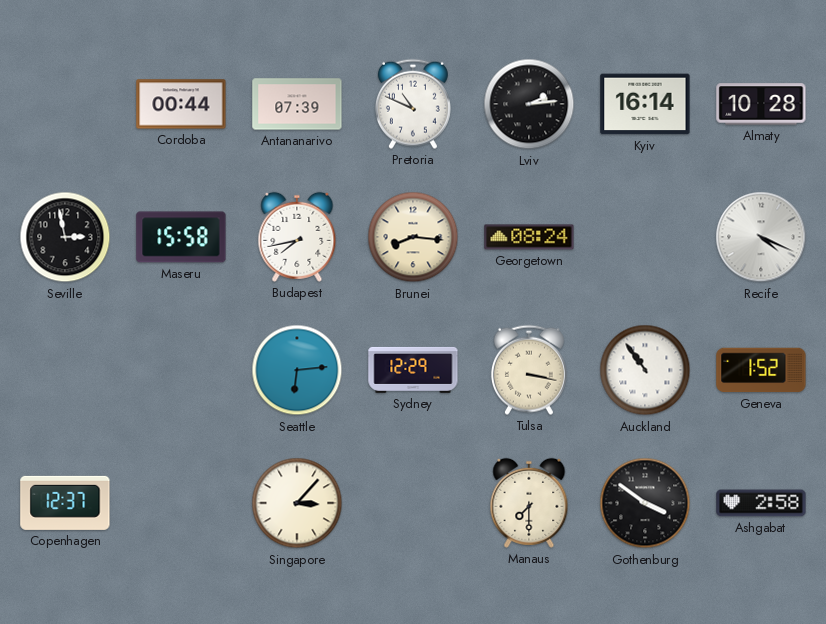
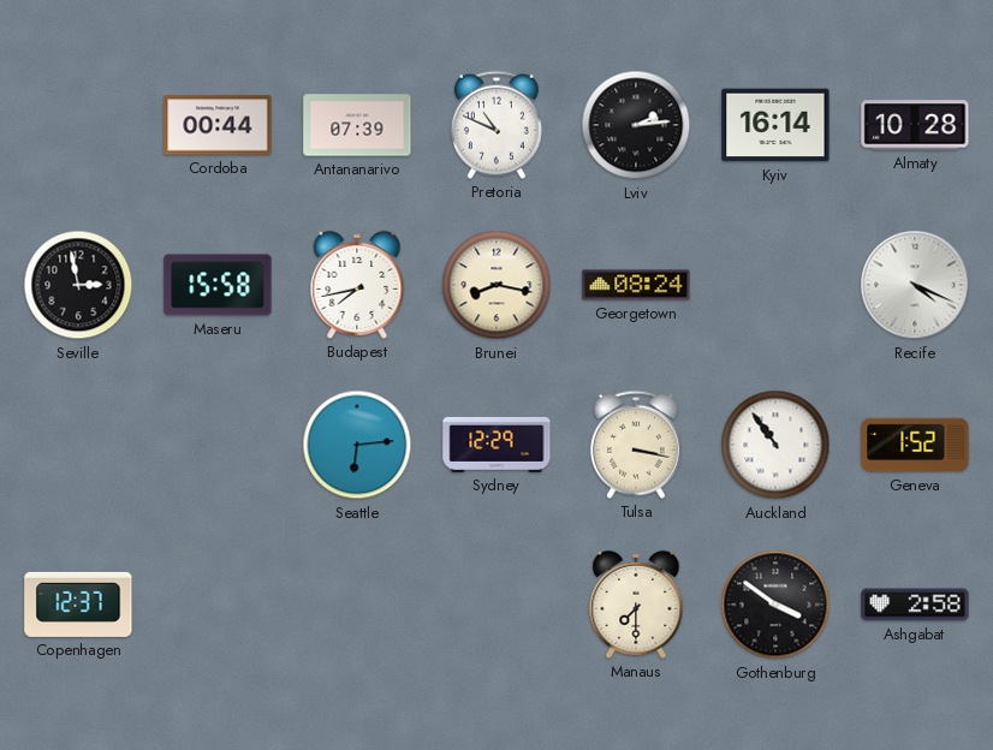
Brunei: 8:16 -> 8:17 (496, 285)
Singapore: 3:07 -> none (297, 503)
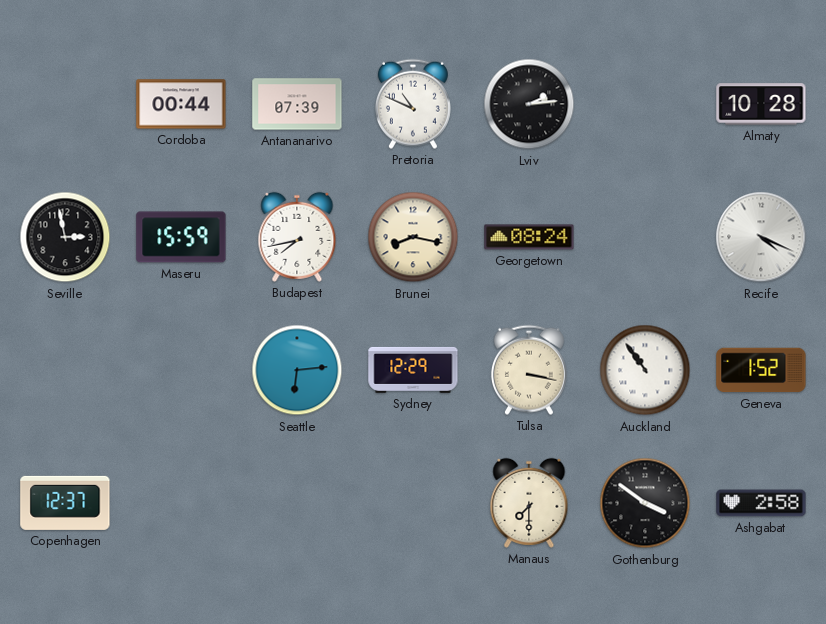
Kyiv: 16:14 -> none (775, 125)
Maseru: 15:58 -> 15:59 (181, 237)
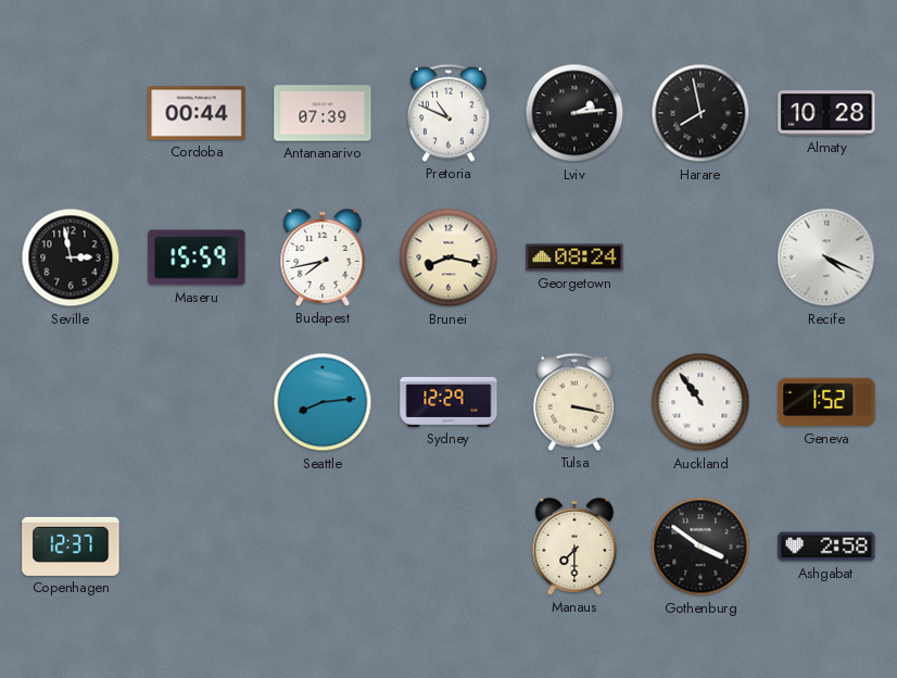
Harare: none -> 7:58 (700, 113)
Seattle: 6:14 -> 8:14 (323, 402)
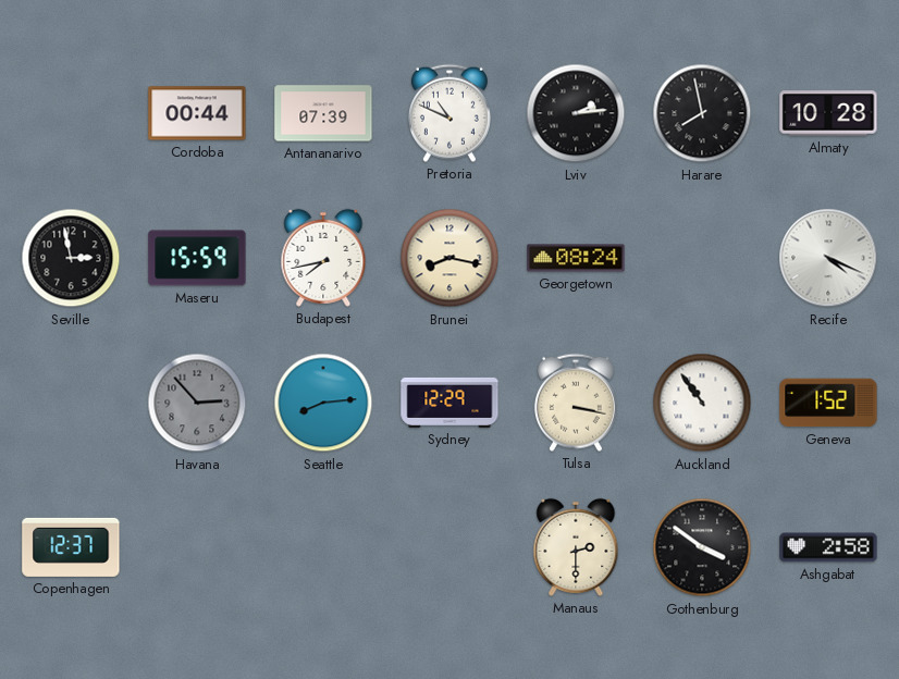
Havana: none -> 2:53 (197, 403)
Manaus: 7:30 -> 2:30 (576, 547)
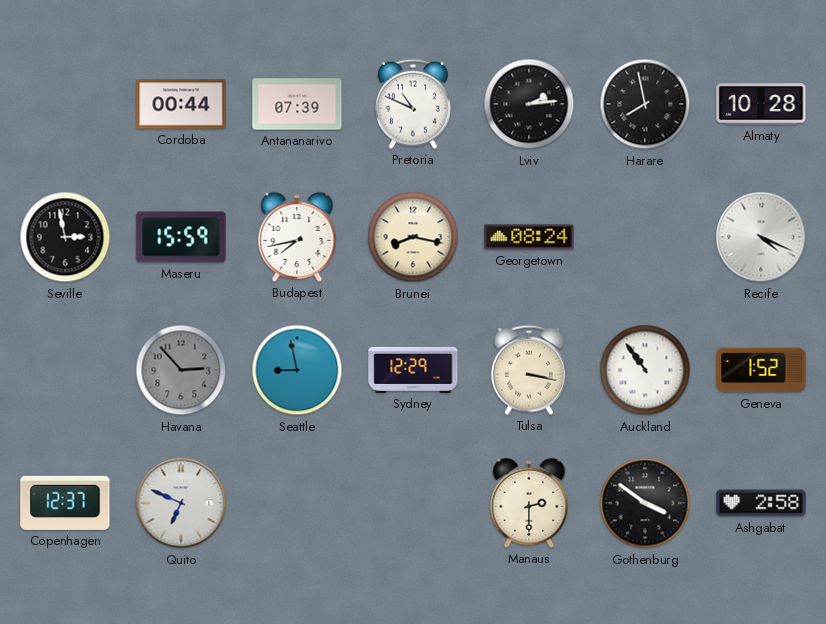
Seattle: 8:14 -> 8:58 (297, 370)
Quito: none -> 6:49 (181, 503)
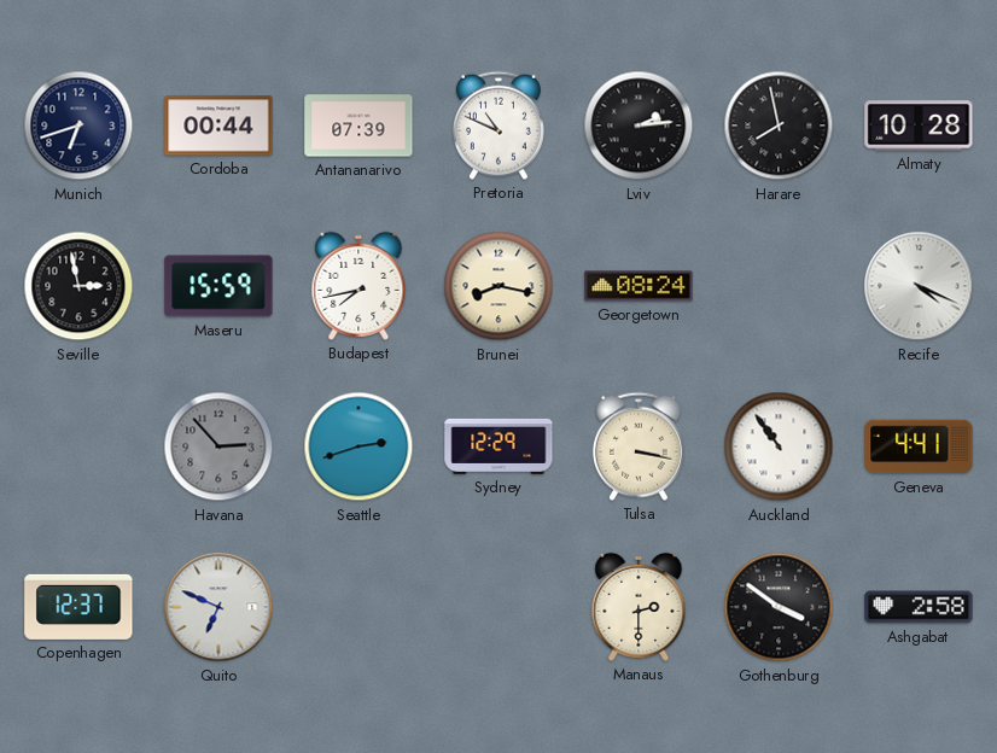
Munich: none -> 6:42 (78, 125)
Seattle: 8:58 -> 2:42 (358, 446)
Geneva: 1:52 -> 4:41 (919, 446)
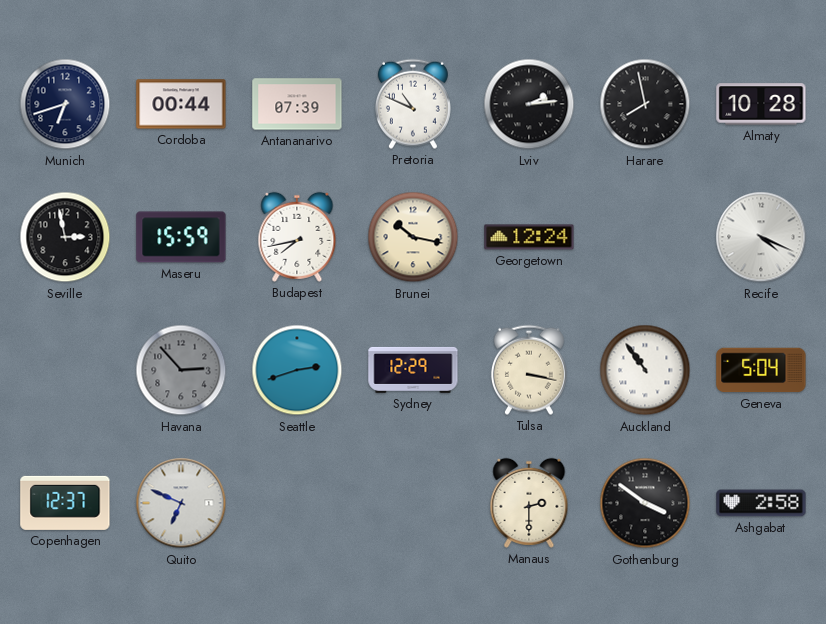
Brunei: 8:17 -> 10:17 (413, 237)
Georgetown: 08:24 -> 12:24 (529, 237)
Geneva: 4:41 -> 5:04 (761, 370)
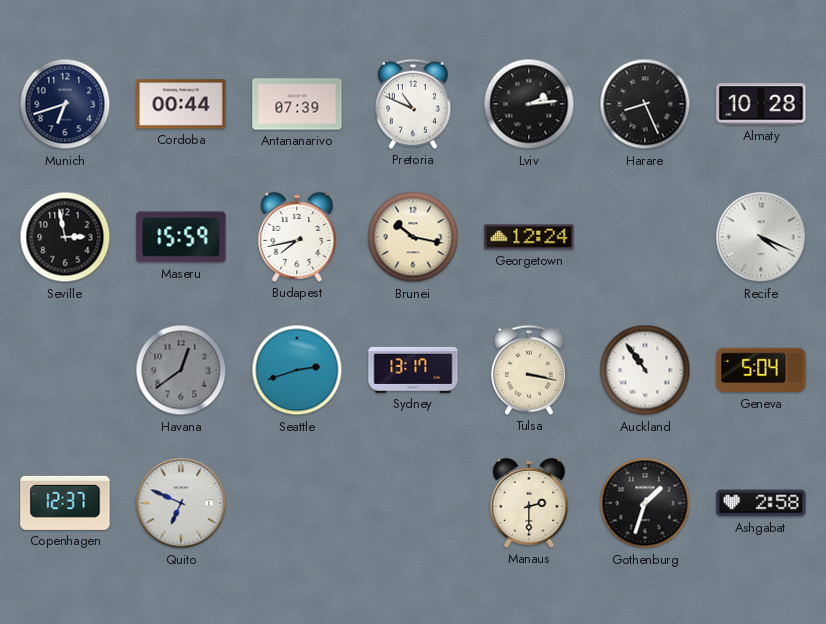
Harare: 7:58 -> 8:26 (645, 104)
Havana: 2:53 -> 12:39 (181, 370)
Sydney: 12:29 -> 13:17 (413, 370)
Gothenburg: 3:51 -> 1:33 (645, 503)
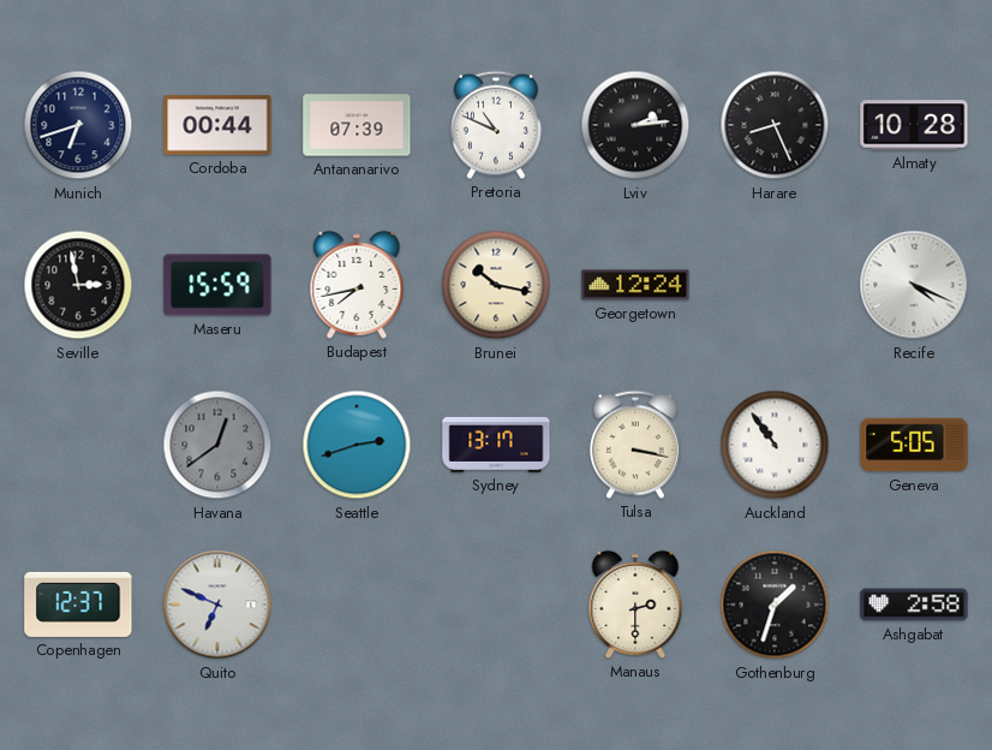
Geneva: 5:04 -> 5:05 (914, 445)
